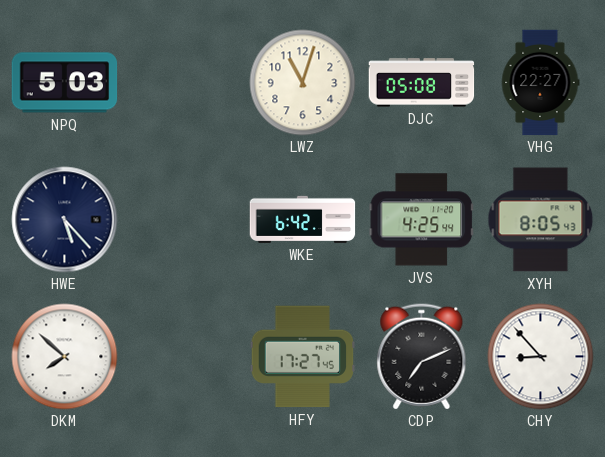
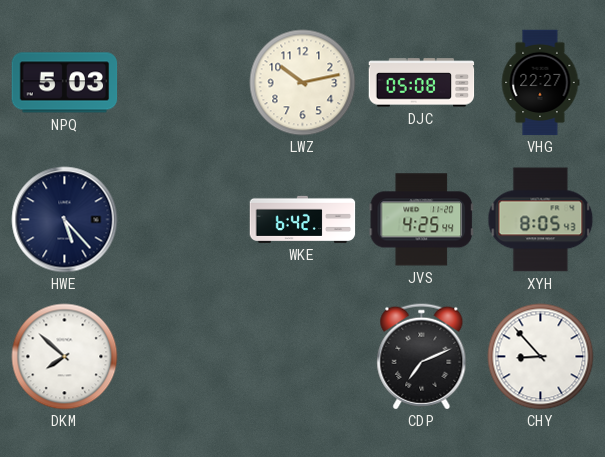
LWZ: 11:03 -> 10:13 (303, 83)
HFY: 17:27 -> none (303, 357)
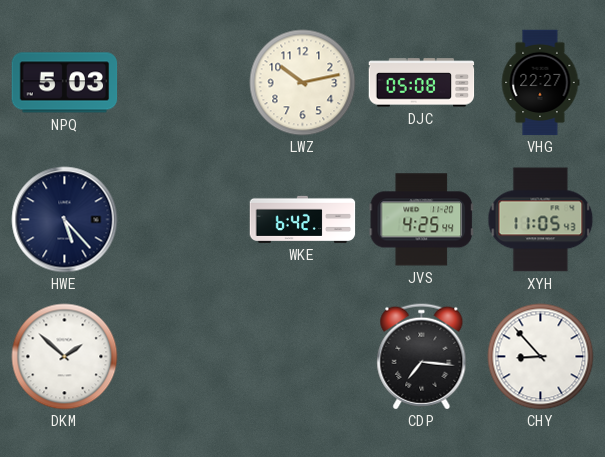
XYH: 8:05 -> 11:05 (541, 220)
DKM: 7:52 -> 1:52 (65, 357)
CDP: 7:11 -> 7:16 (422, 357)
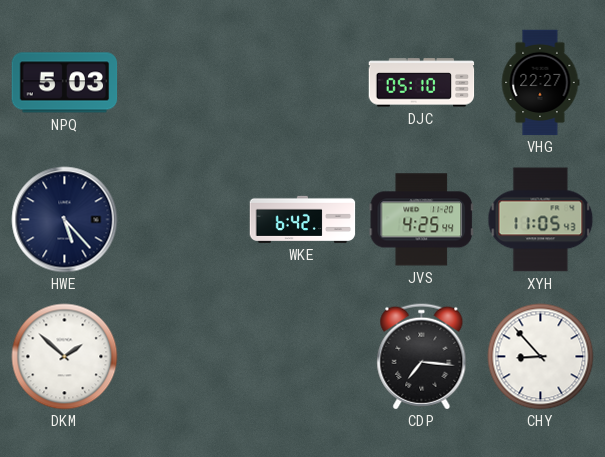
LWZ: 10:13 -> none (303, 83)
DJC: 05:08 -> 05:10 (422, 83)
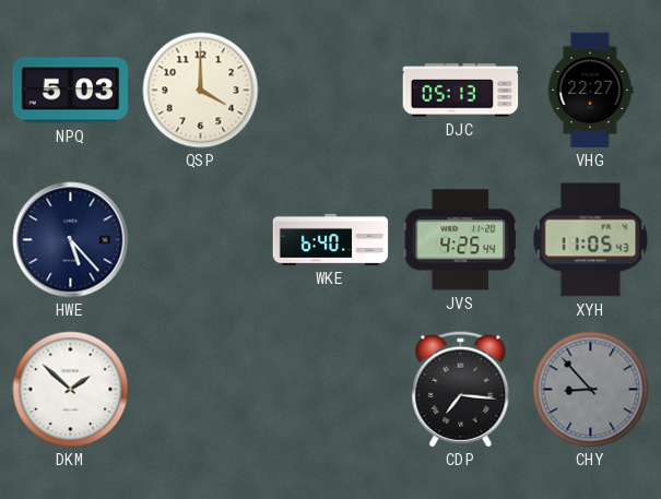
QSP: none -> 4:00 (201, 91)
DJC: 05:10 -> 05:13 (461, 91)
WKE: 6:42 -> 6:40 (331, 239)
CHY dial: white -> grey (591, 390)
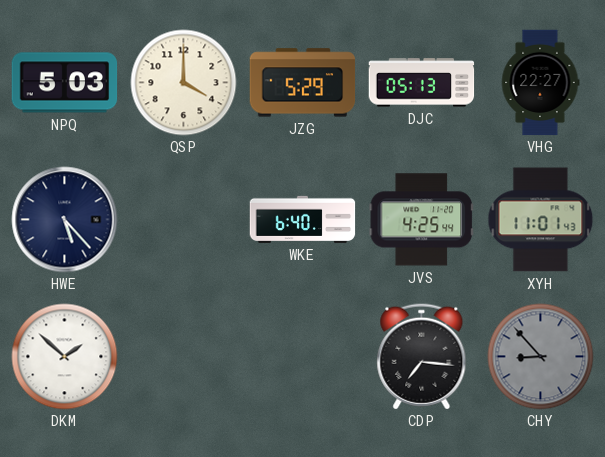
JZG: none -> 5:29 (303, 83)
XYH: 11:05 -> 11:01 (541, 220)
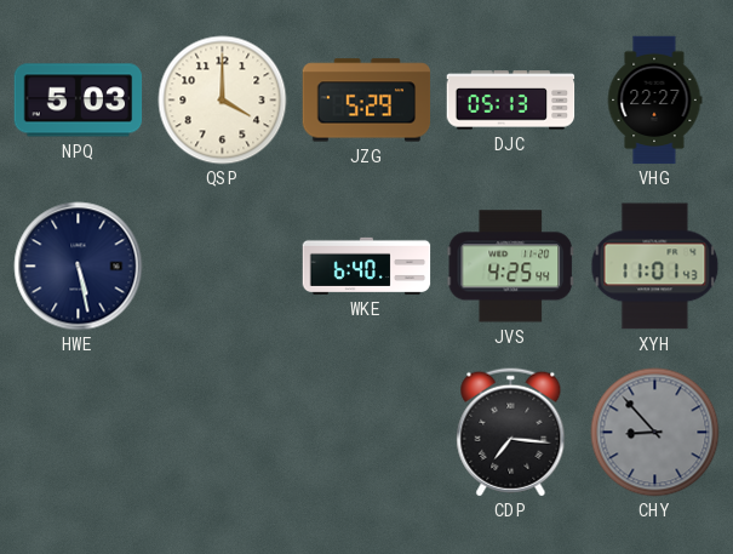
HWE: 5:23 -> 5:28 (79, 267)
DKM: 1:52 -> none (65, 357)
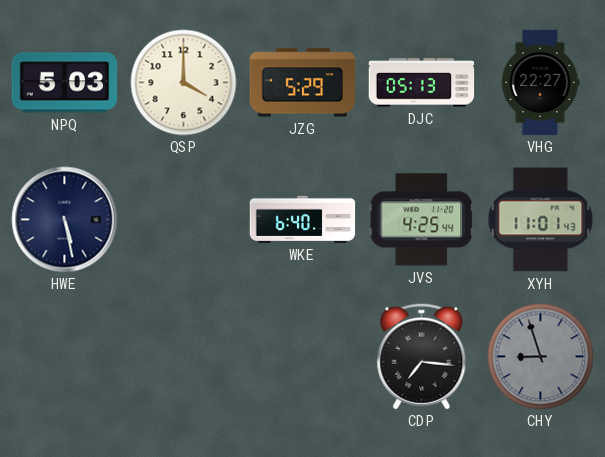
CHY: 8:53 -> 8:57 (541, 357)
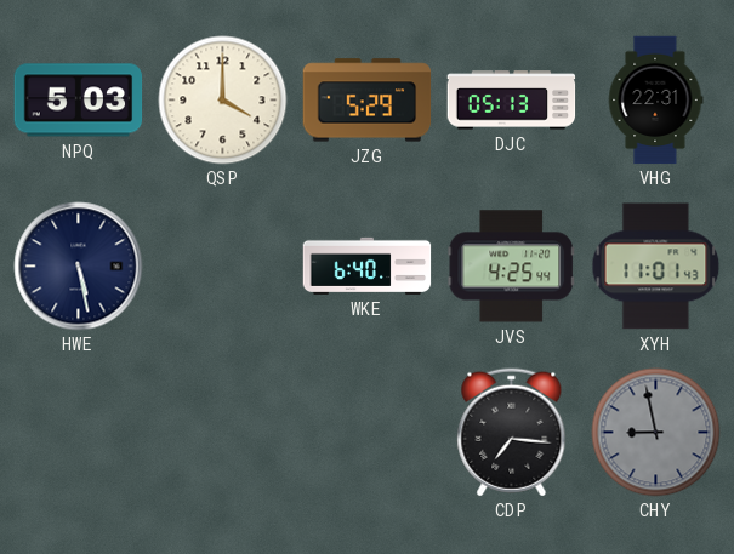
VHG: 22:27 -> 22:31 (655, 101)
CHY: 8:57 -> 8:58 (656, 433)
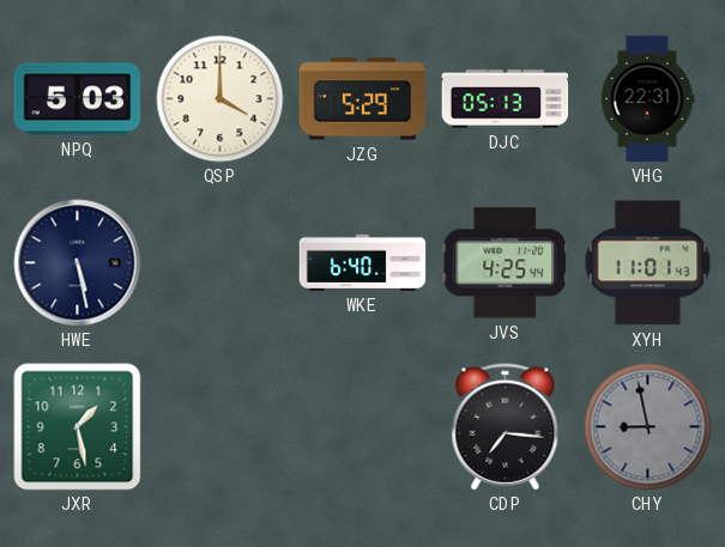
JXR: none -> 1:28 (78, 427)
